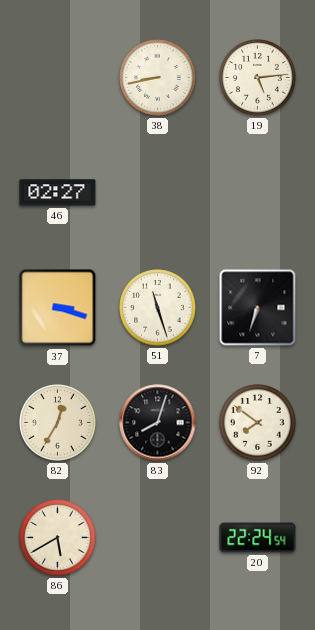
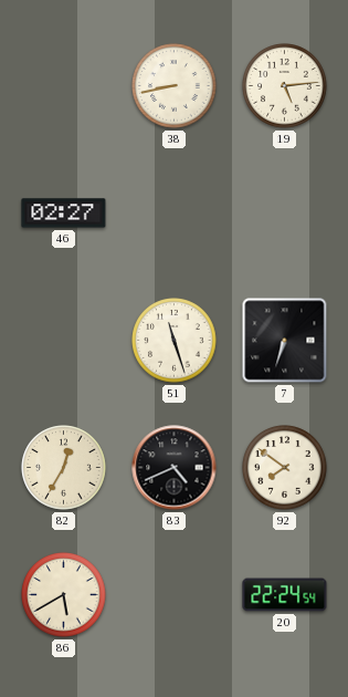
37: 3:18 -> none (58, 308)
83: 8:03 -> 4:41 (175, 468)
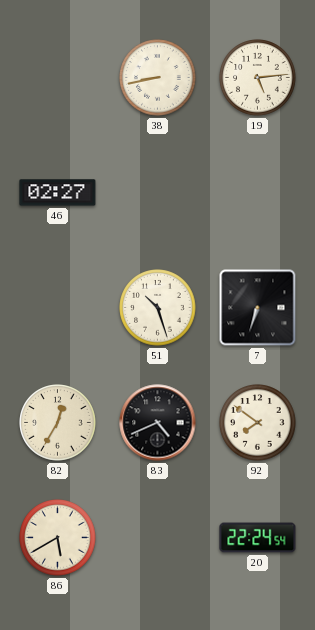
51: 11:27 -> 10:27 (158, 308)
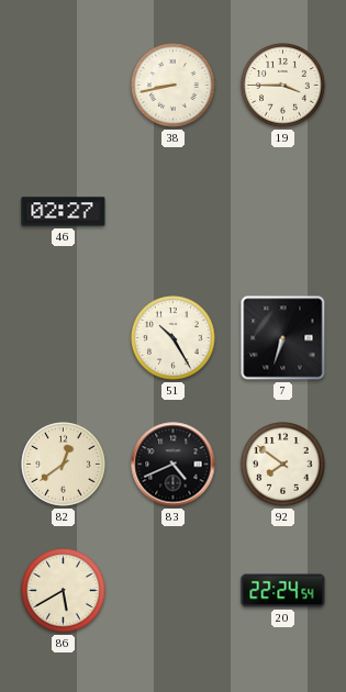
19: 5:14 -> 3:45 (283, 86)
51: 10:27 -> 10:25 (174, 338)
82: 12:35 -> 12:39 (64, 465)
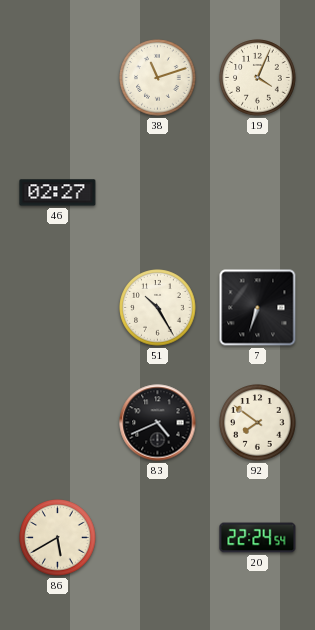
38: 8:43 -> 11:12 (158, 78)
19: 3:45 -> 4:04 (258, 78)
82: 12:39 -> none (64, 465)
